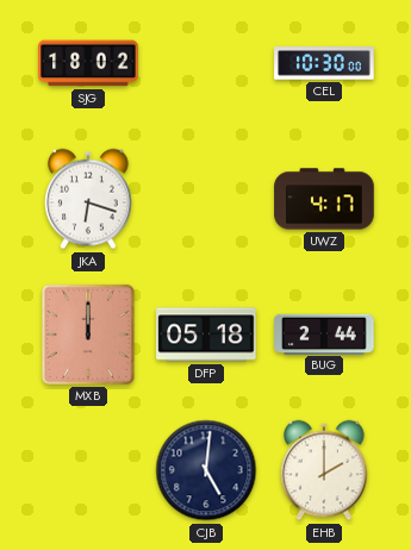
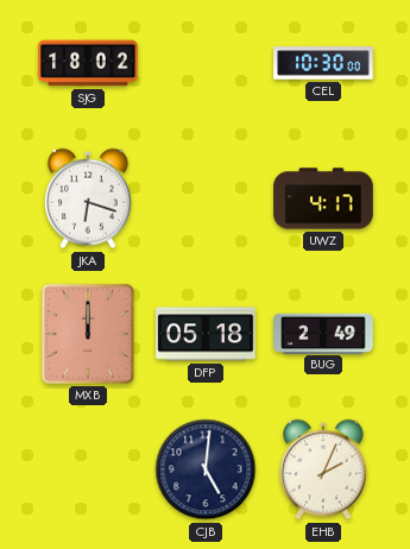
BUG: 2:44 -> 2:49 (323, 333)
EHB: 2:00 -> 2:04 (323, 469)
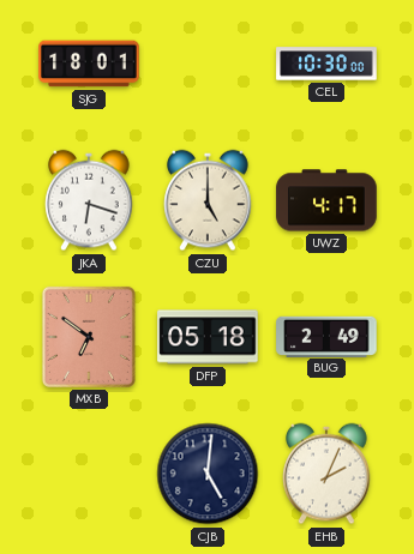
SJG: 18:02 -> 18:01 (89, 64)
CZU: none -> 5:00 (208, 200)
MXB: 12:00 -> 6:51 (89, 337)
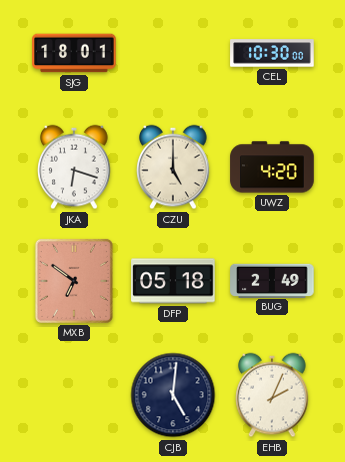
UWZ: 4:17 -> 4:20 (272, 167)
